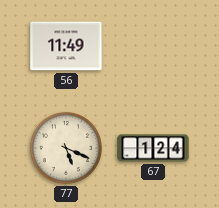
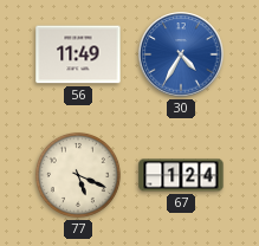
30: none -> 4:35 (181, 54)
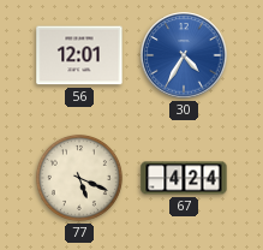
56: 11:49 -> 12:01 (79, 55)
67: 1:24 -> 4:24 (184, 178)
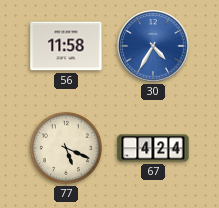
56: 12:01 -> 11:58 (66, 46)
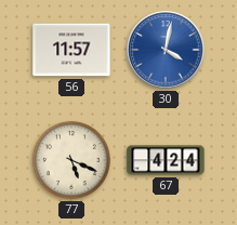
56: 11:58 -> 11:57 (71, 50)
30: 4:35 -> 4:02 (166, 50)
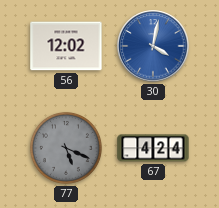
56: 11:57 -> 12:02 (66, 46)
77 dial: cream -> grey (66, 148)
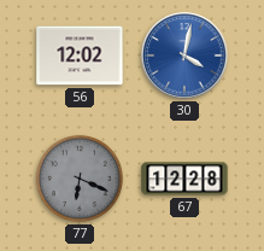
77: 5:19 -> 6:19 (80, 179)
67: 4:24 -> 12:28 (184, 179)
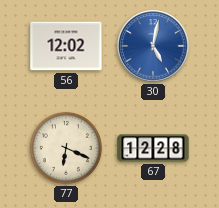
30: 4:02 -> 5:02 (153, 46)
77 dial: grey -> cream (66, 148)
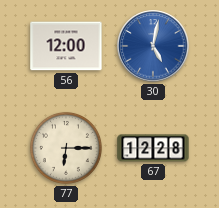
56: 12:02 -> 12:00 (66, 46)
77: 6:19 -> 6:15 (66, 148)
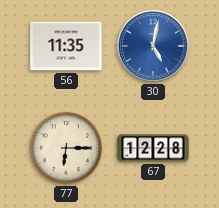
56: 12:00 -> 11:35 (66, 46)
